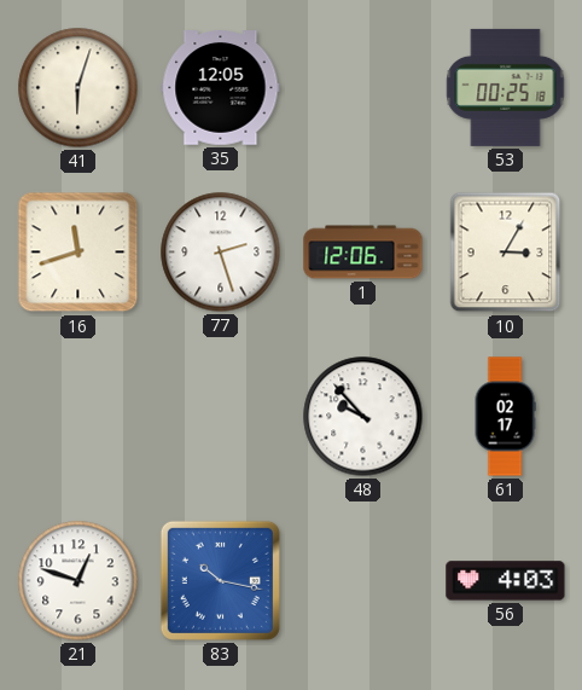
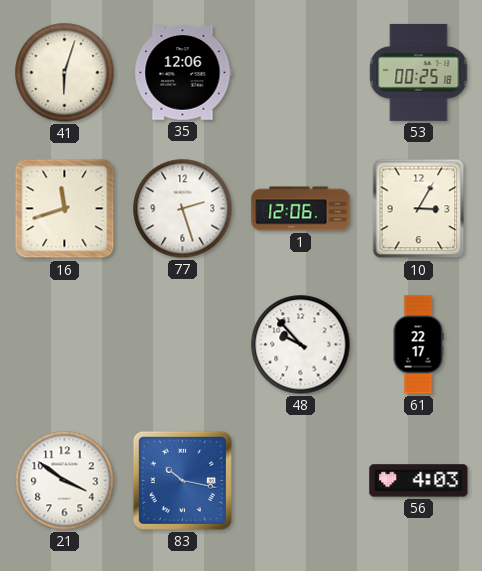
35: 12:05 -> 12:06 (183, 73)
61: 02:17 -> 22:17 (418, 345)
21: 12:48 -> 3:51 (65, 481)
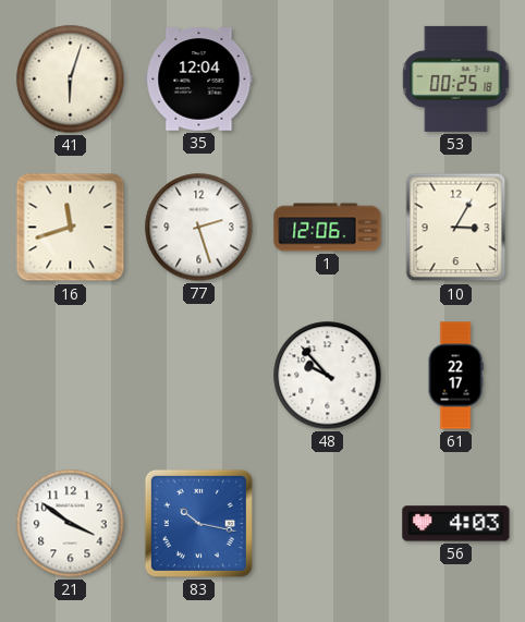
35: 12:06 -> 12:04 (199, 80)
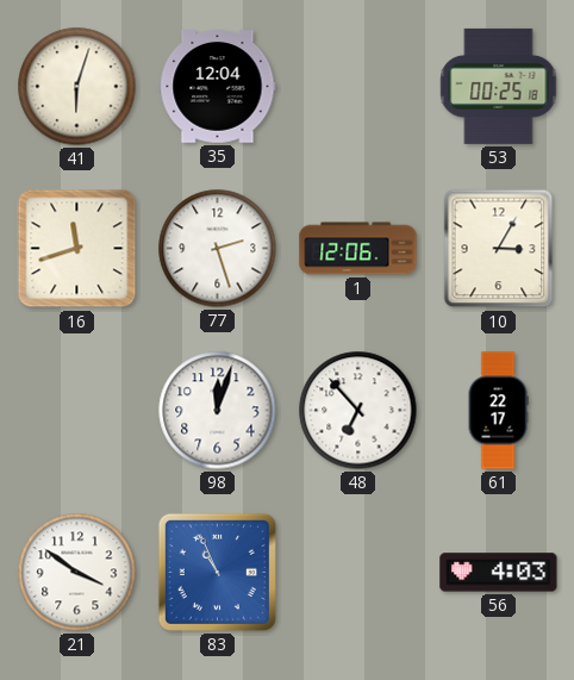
98: none -> 12:03 (218, 411)
48: 9:53 -> 6:53 (358, 411)
83: 10:17 -> 10:56 (217, 572)
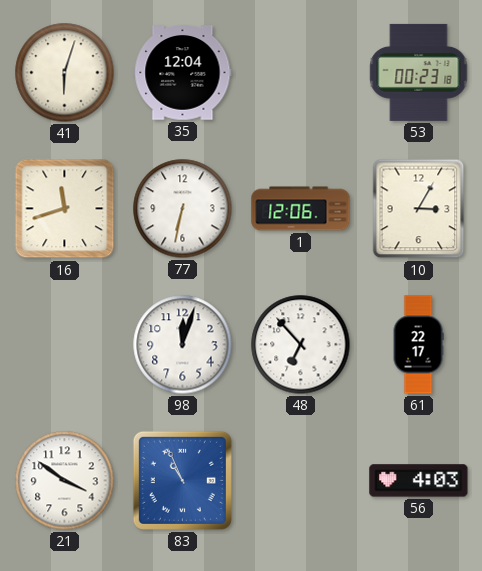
53: 00:25 -> 00:23 (419, 72)
77: 2:27 -> 6:32 (183, 209)
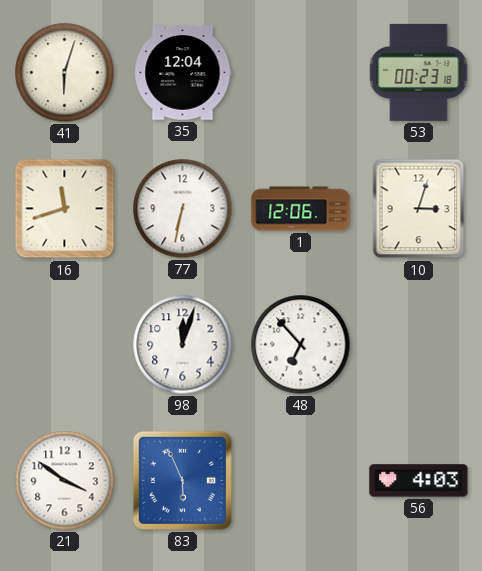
10: 3:05 -> 3:03 (419, 209)
61: 22:17 -> none (418, 345)
83: 10:56 -> 5:56 (182, 480)
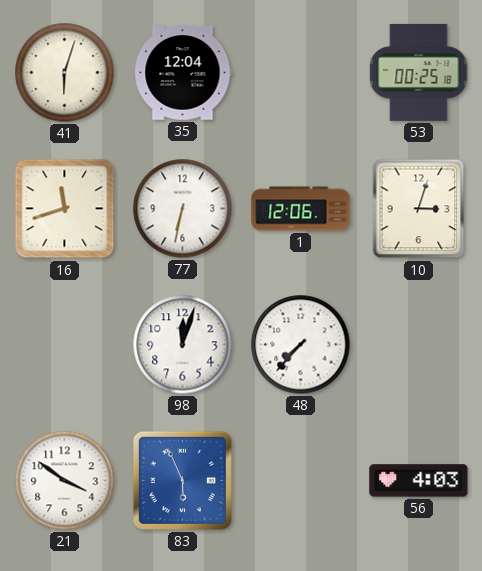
53: 00:23 -> 00:25 (419, 72)
48: 6:53 -> 7:37 (301, 345)
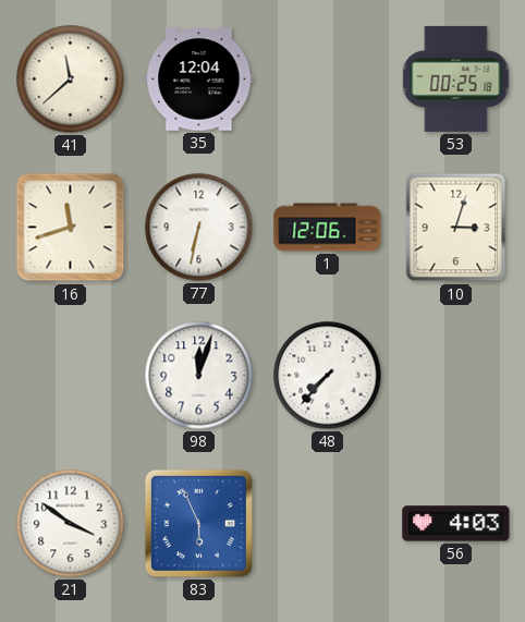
41: 6:03 -> 11:38 (71, 80)
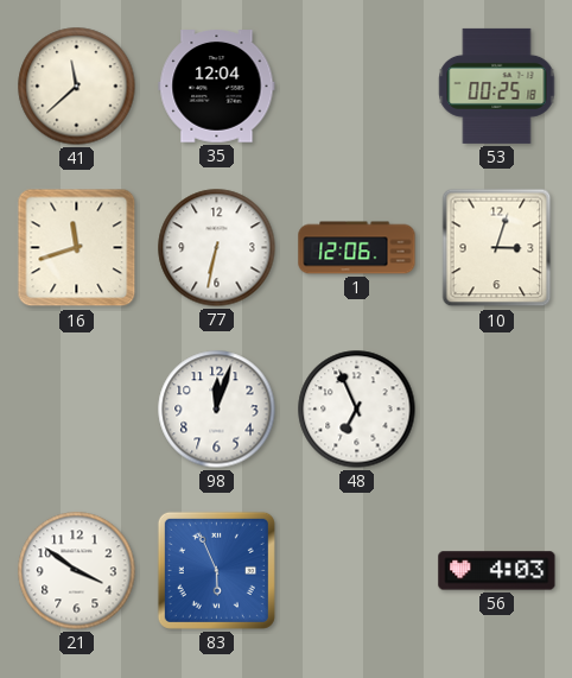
48: 7:37 -> 6:56 (357, 410)
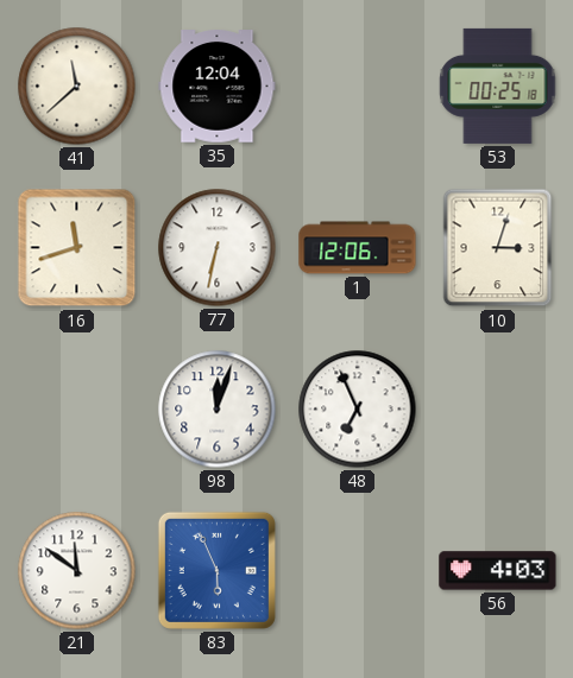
21: 3:51 -> 11:51 (77, 571)
